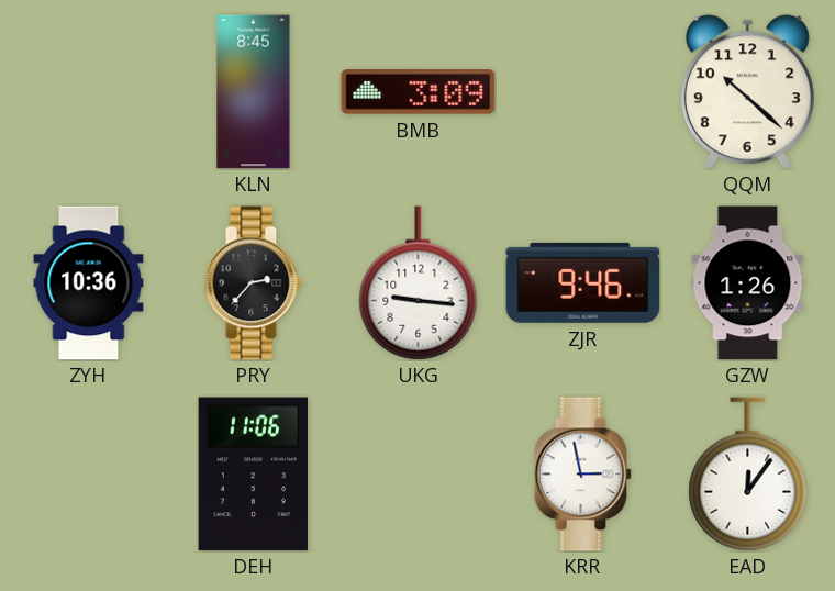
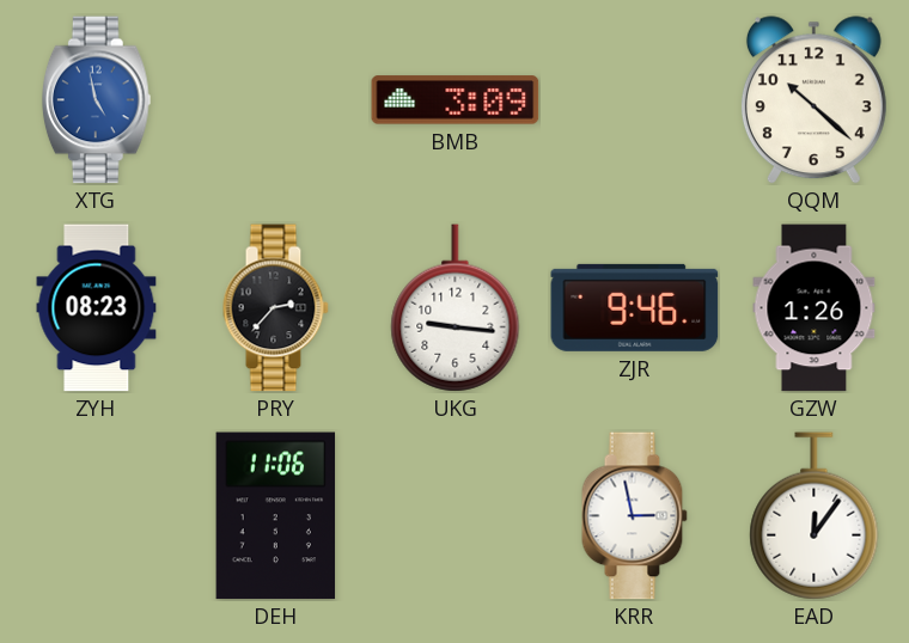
XTG: none -> 4:58 (96, 100)
KLN: 8:45 -> none (254, 92)
ZYH: 10:36 -> 08:23 (97, 308)
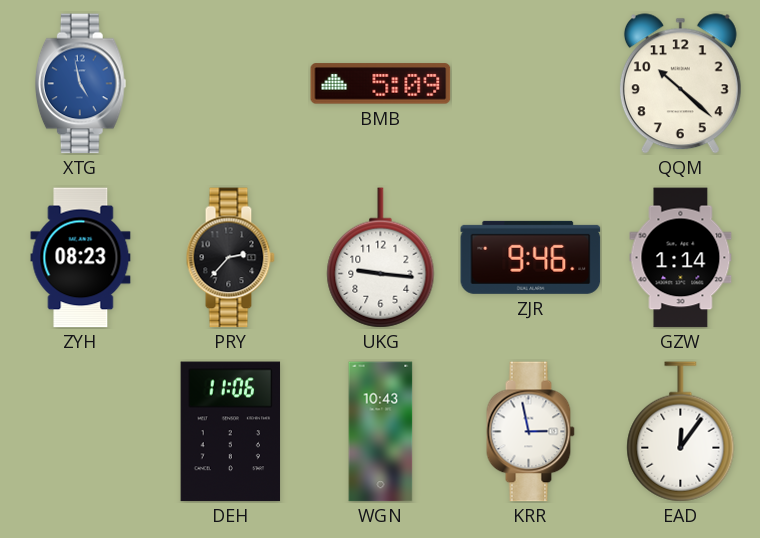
BMB: 3:09 -> 5:09 (381, 84)
GZW: 1:26 -> 1:14 (681, 258)
WGN: none -> 10:43 (381, 432)
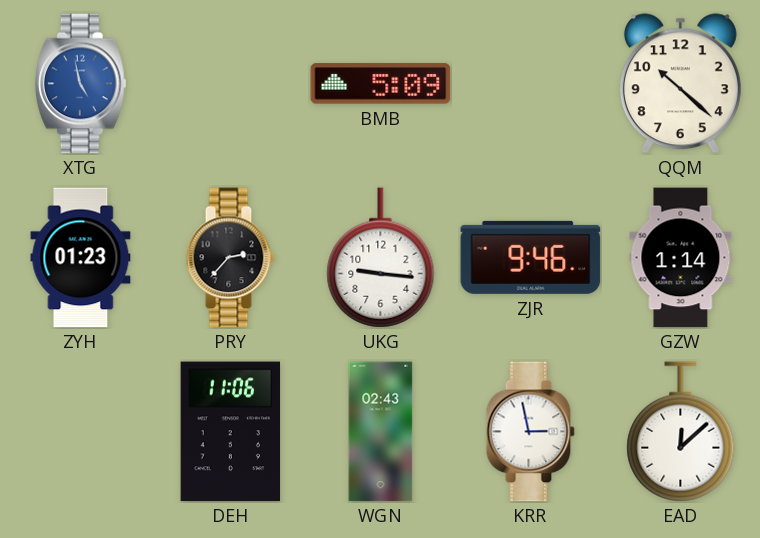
ZYH: 08:23 -> 01:23 (81, 258)
WGN: 10:43 -> 02:43 (381, 432)
EAD: 12:06 -> 12:08 (681, 432)
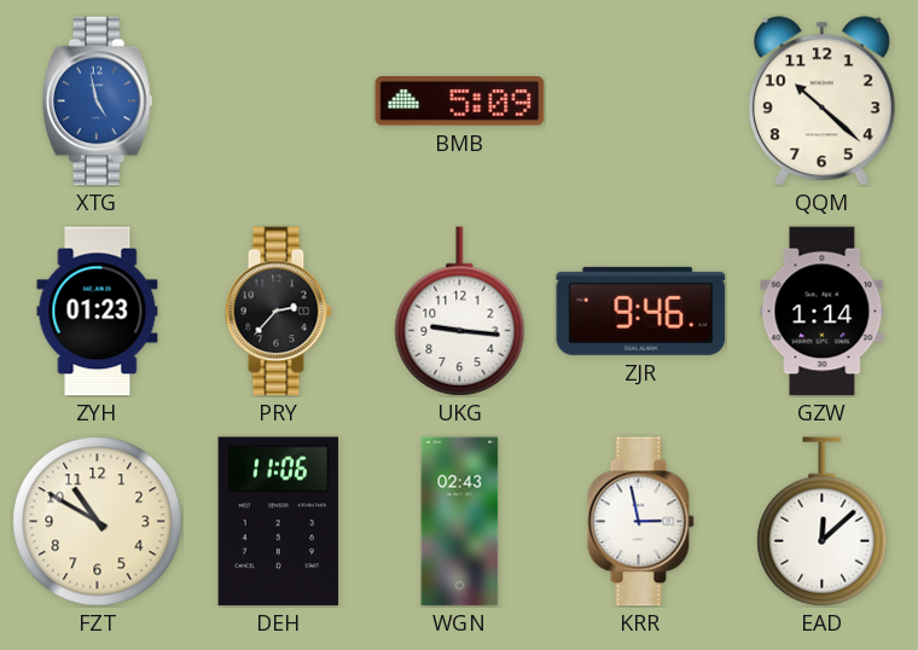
FZT: none -> 10:50 (98, 522)
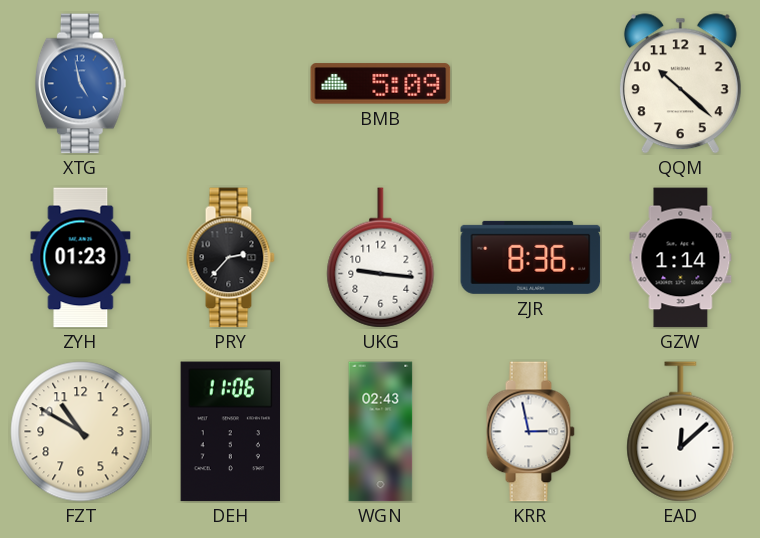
ZJR: 9:46 -> 8:36 (531, 257)
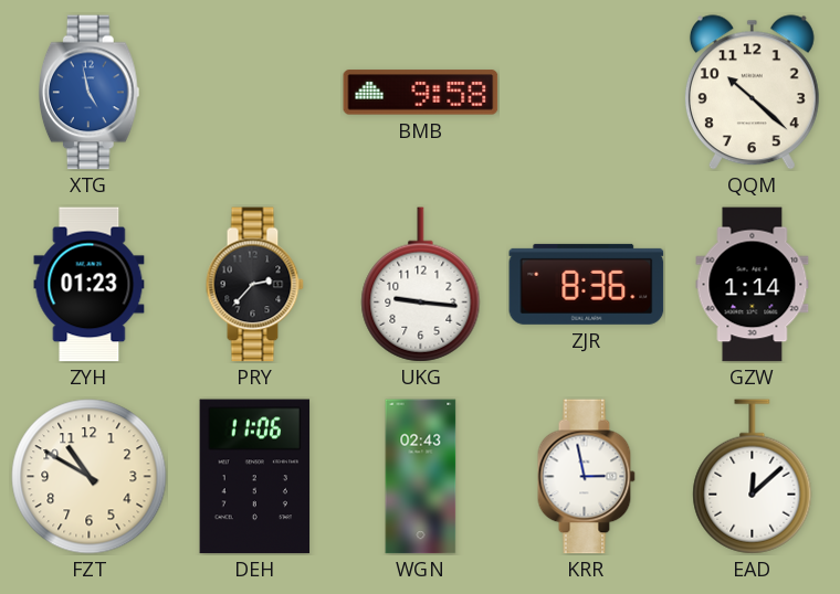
BMB: 5:09 -> 9:58 (421, 93)
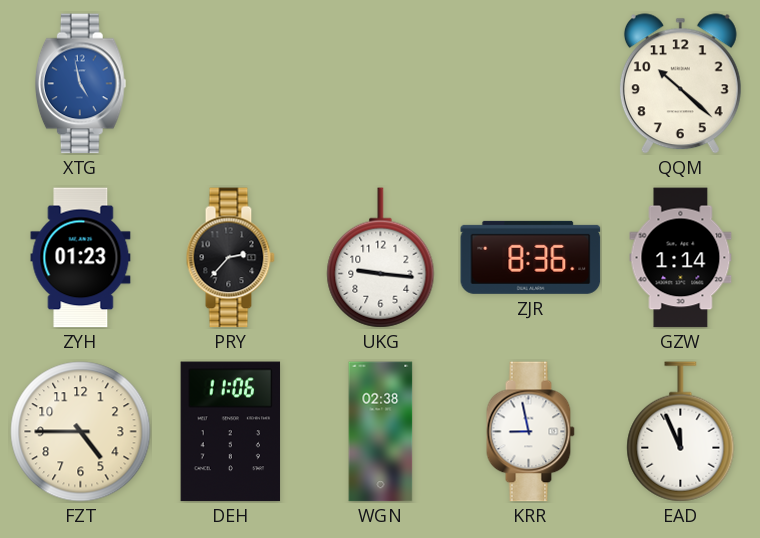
BMB: 9:58 -> none (421, 93)
FZT: 10:50 -> 4:45 (81, 432)
WGN: 02:43 -> 02:38 (381, 432)
KRR: 2:58 -> 8:58 (530, 432)
EAD: 12:08 -> 11:56 (681, 432)
